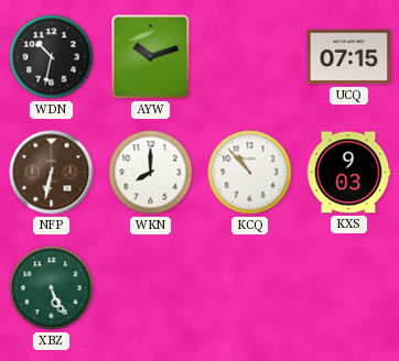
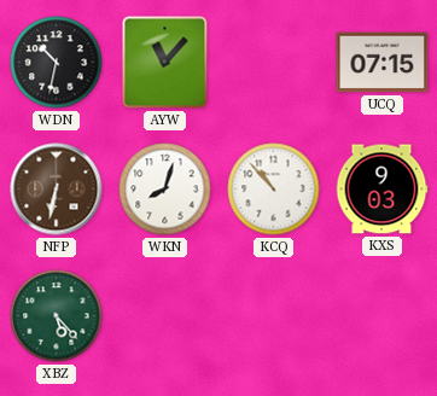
AYW: 10:12 -> 11:07 (165, 63)
WKN: 8:00 -> 8:03 (165, 190)
XBZ: 5:26 -> 5:23 (57, 316)
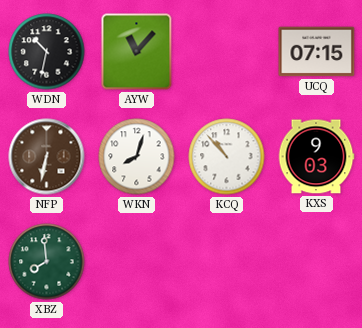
XBZ: 5:23 -> 7:59 (47, 262)
